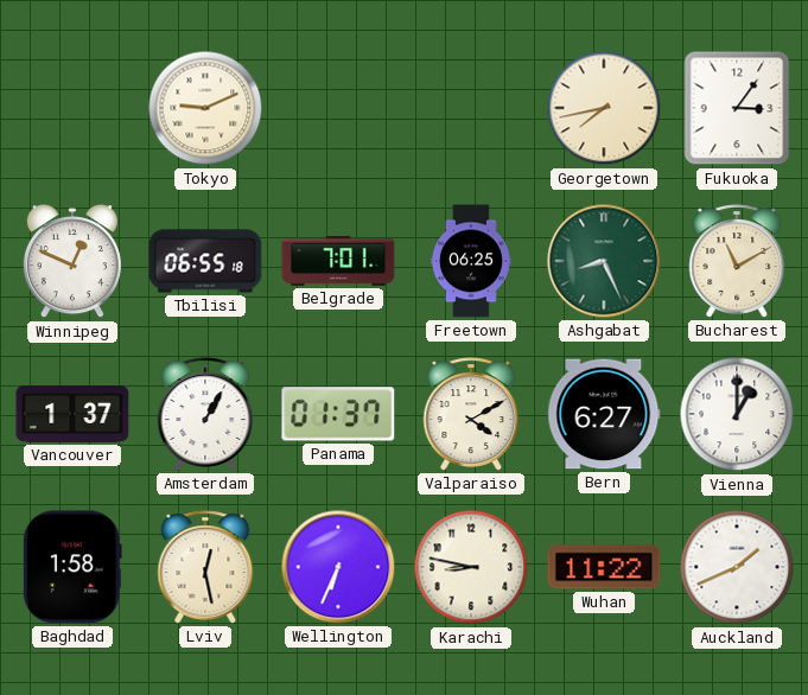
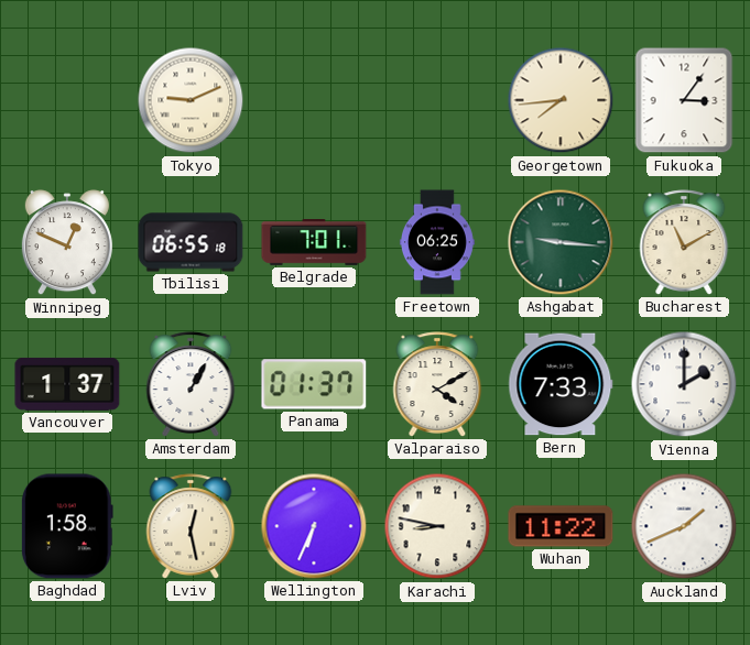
Georgetown: 7:43 -> 7:44 (561, 100)
Ashgabat: 8:26 -> 9:16 (561, 242)
Bern: 6:27 -> 7:33 (561, 384)
Vienna: 1:00 -> 2:00 (684, 384)
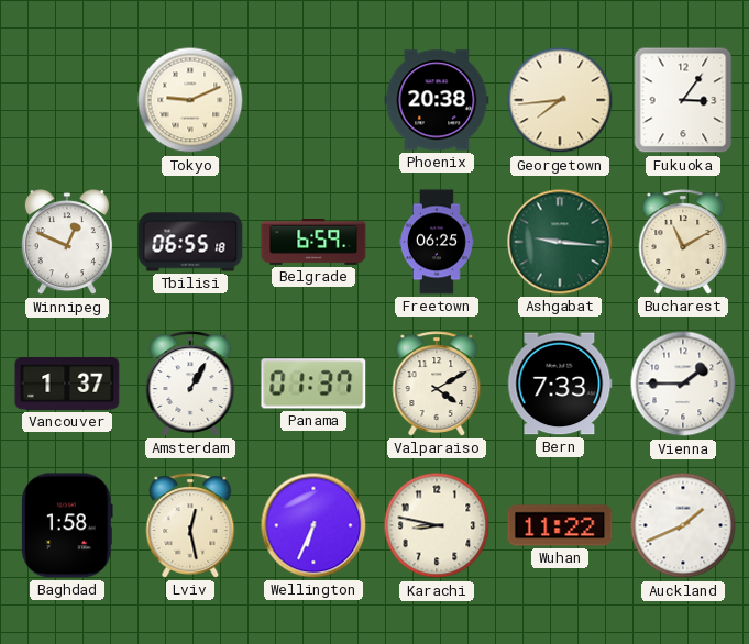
Phoenix: none -> 20:38 (437, 100)
Belgrade: 7:01 -> 6:59 (313, 243)
Vienna: 2:00 -> 1:45 (683, 384)
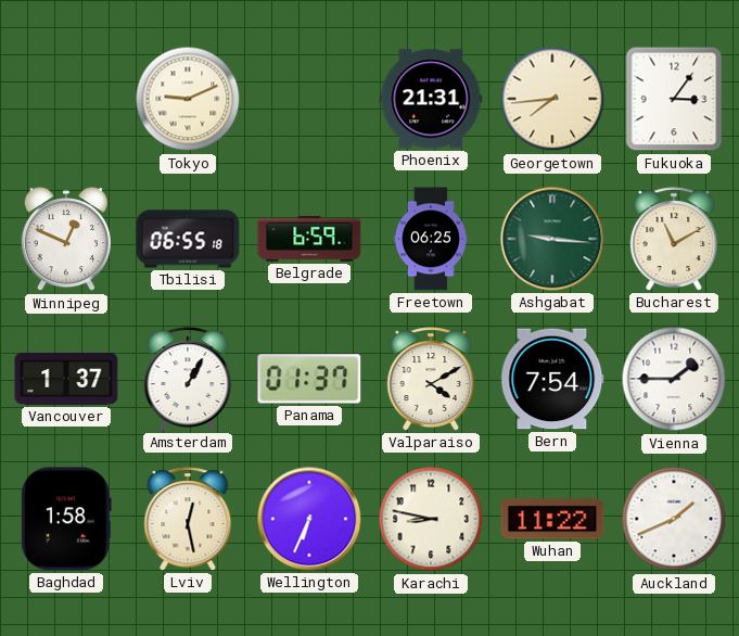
Phoenix: 20:38 -> 21:31 (431, 99)
Bern: 7:33 -> 7:54 (552, 379)
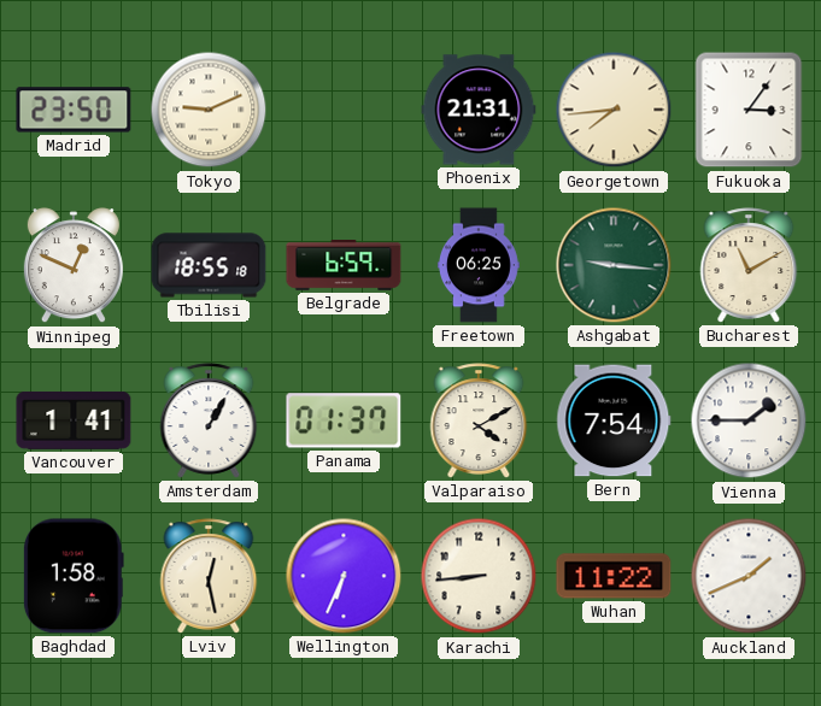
Madrid: none -> 23:50 (74, 110)
Tbilisi: 06:55 -> 18:55 (209, 265)
Vancouver: 1:37 -> 1:41 (74, 420)
Karachi: 8:47 -> 8:44 (479, 576)
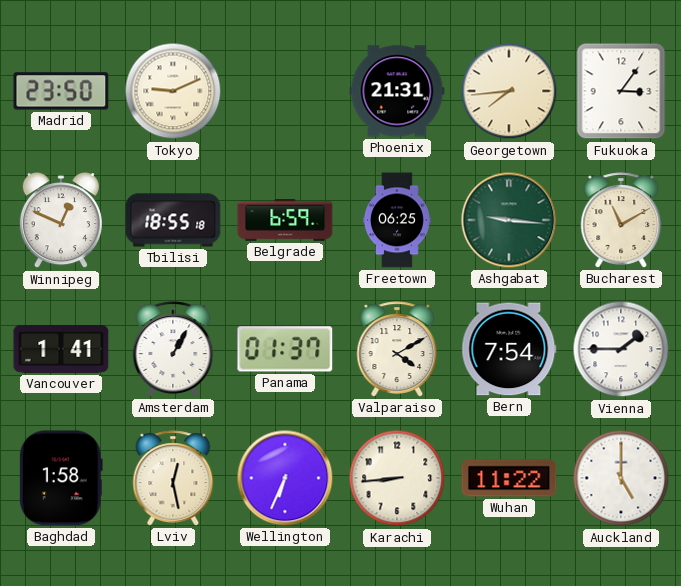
Auckland: 1:41 -> 5:00 (621, 478)
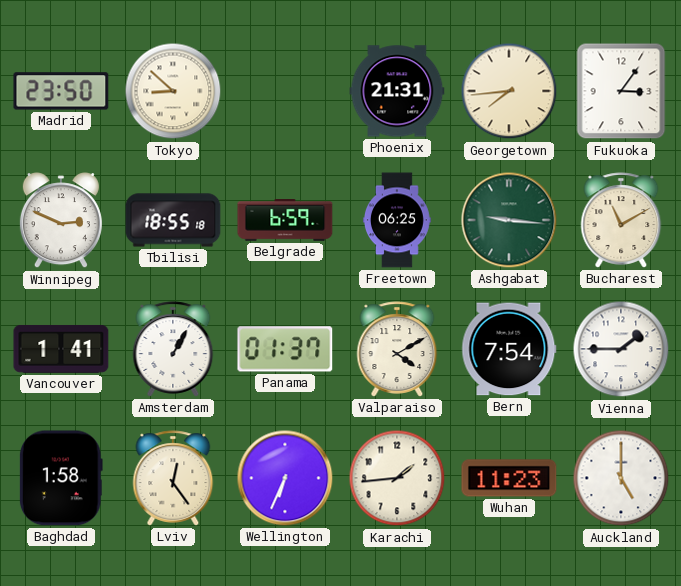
Tokyo: 9:11 -> 8:52 (173, 91)
Winnipeg: 12:49 -> 2:49 (61, 221)
Lviv: 12:28 -> 12:24 (173, 478)
Karachi: 8:44 -> 1:44 (397, 478)
Wuhan: 11:22 -> 11:23 (509, 478)
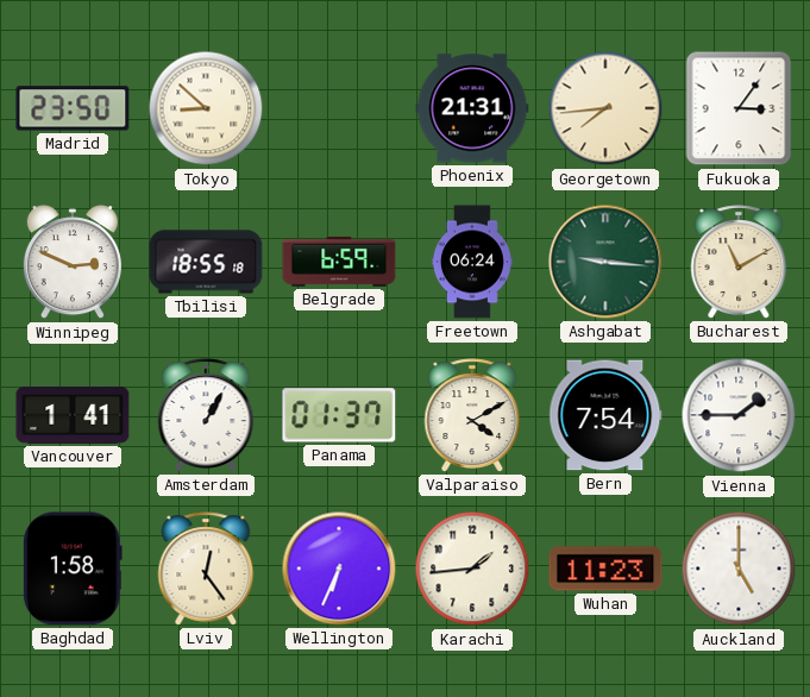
Freetown: 06:25 -> 06:24 (472, 262)
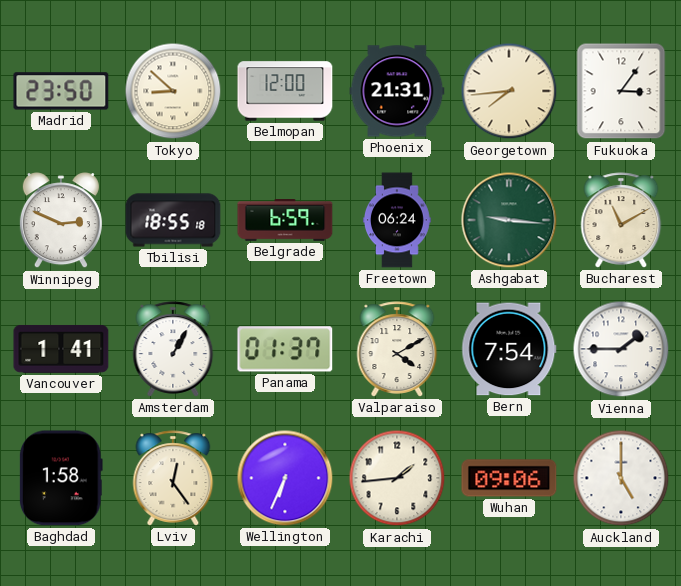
Belmopan: none -> 12:00 (285, 91)
Wuhan: 11:23 -> 09:06 (509, 478)
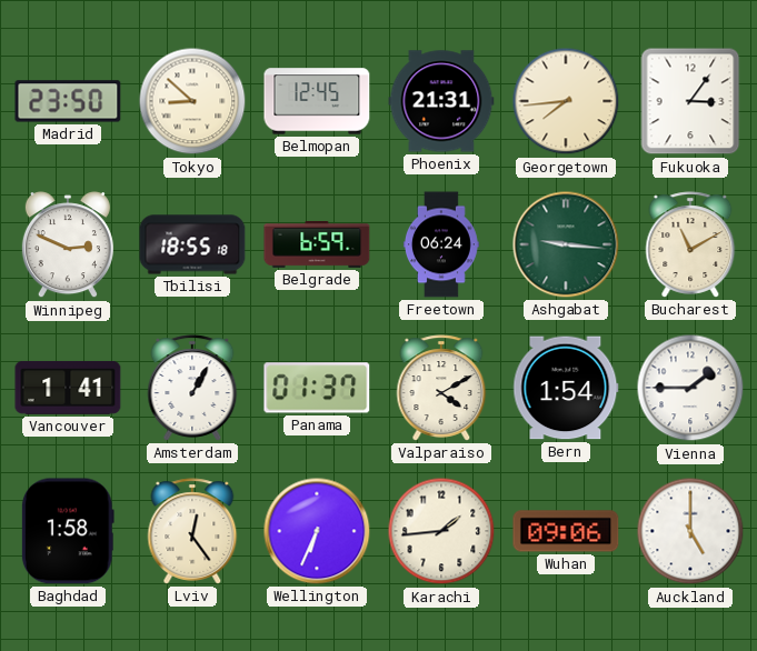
Belmopan: 12:00 -> 12:45 (317, 101)
Bern: 7:54 -> 1:54 (566, 388)
